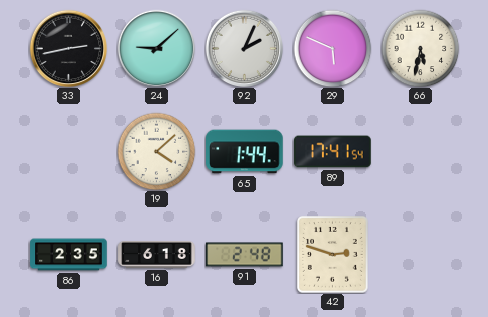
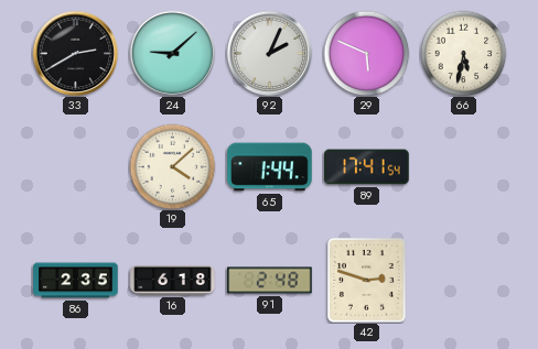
33: 2:43 -> 2:40 (75, 53)
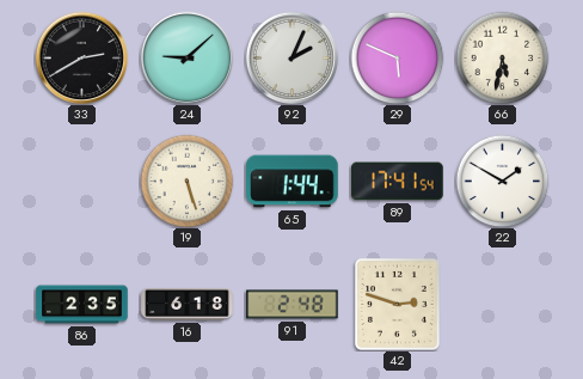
19: 4:08 -> 5:27 (186, 181)
22: none -> 1:50 (502, 181)
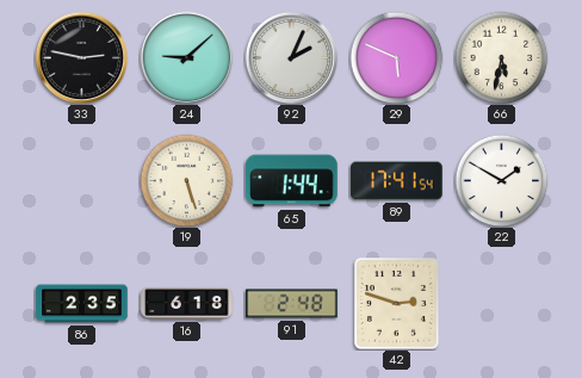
33: 2:40 -> 2:47 (81, 57)
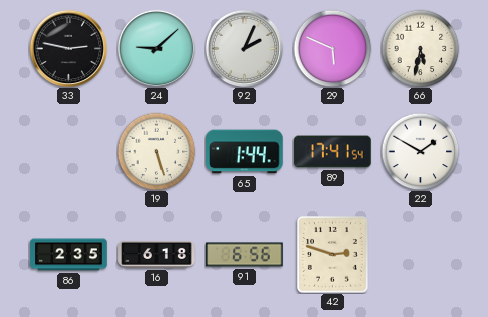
91: 2:48 -> 6:56 (245, 255)
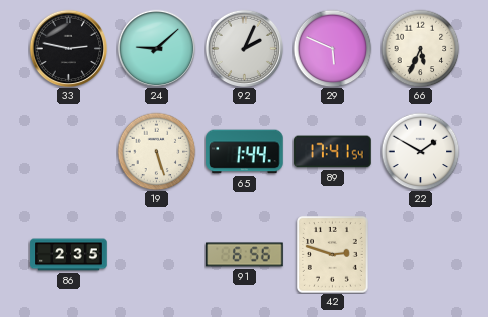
66: 5:32 -> 5:34 (420, 48)
16: 6:18 -> none (157, 255)
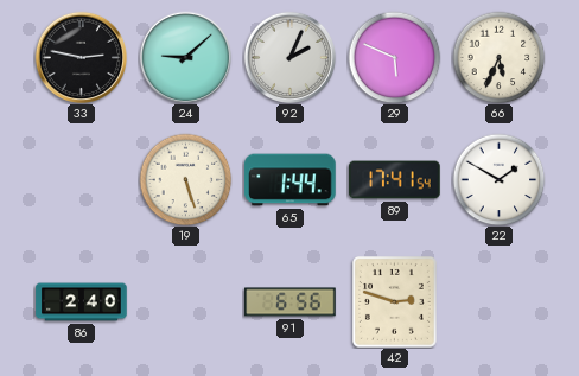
86: 2:35 -> 2:40 (82, 302)
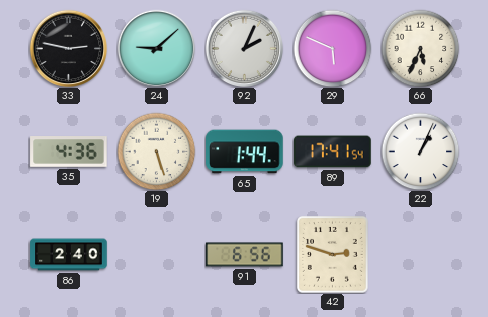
35: none -> 4:36 (69, 152)
22: 1:50 -> 1:04 (420, 151)
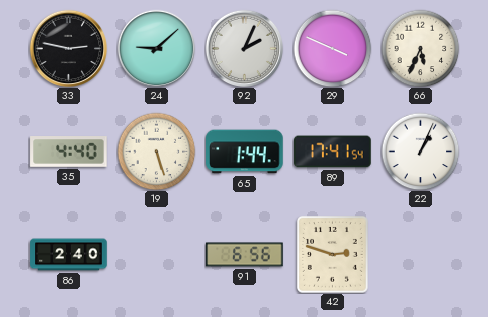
29: 5:49 -> 3:49 (332, 48)
35: 4:36 -> 4:40 (69, 152)
